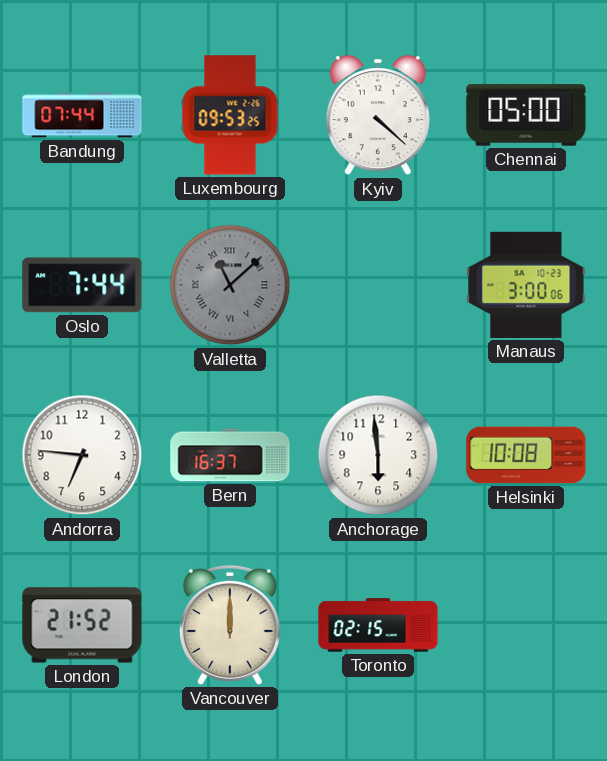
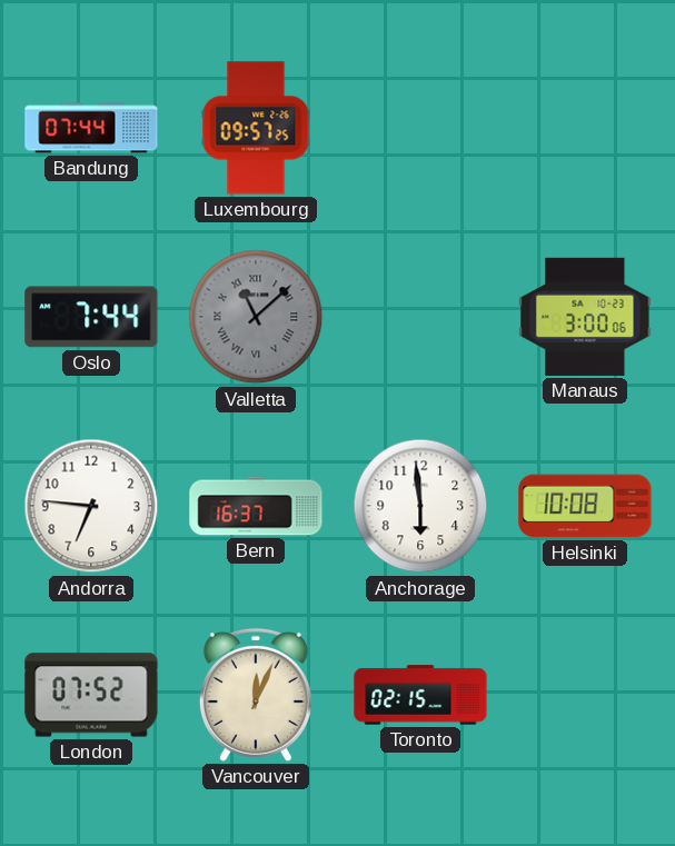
Luxembourg: 09:53 -> 09:57 (256, 128)
Kyiv: 4:22 -> none (378, 116)
Chennai: 05:00 -> none (526, 115)
London: 21:52 -> 07:52 (91, 695)
Vancouver: 12:00 -> 12:04 (256, 695)
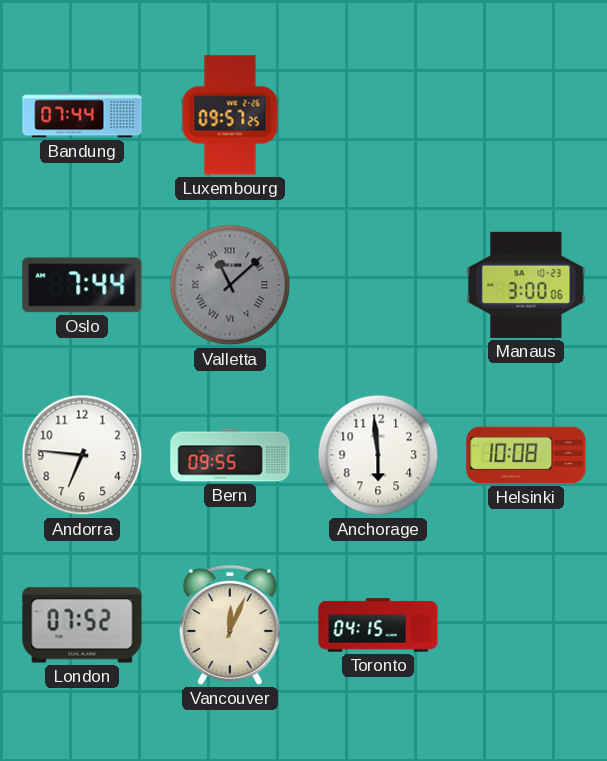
Bern: 16:37 -> 09:55 (230, 455)
Toronto: 02:15 -> 04:15 (378, 625)
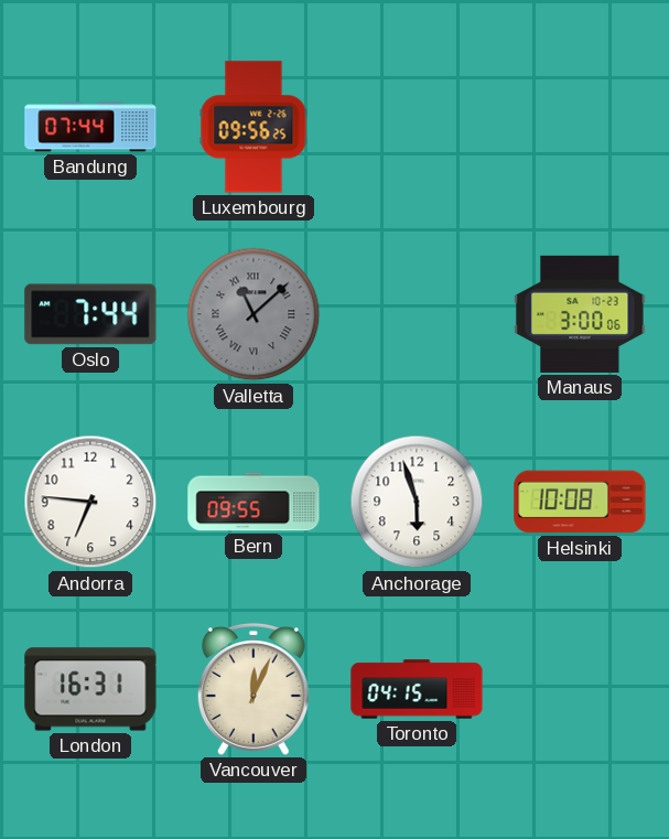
Luxembourg: 09:57 -> 09:56 (253, 127)
Anchorage: 5:59 -> 5:57 (417, 502)
London: 07:52 -> 16:31 (90, 689)
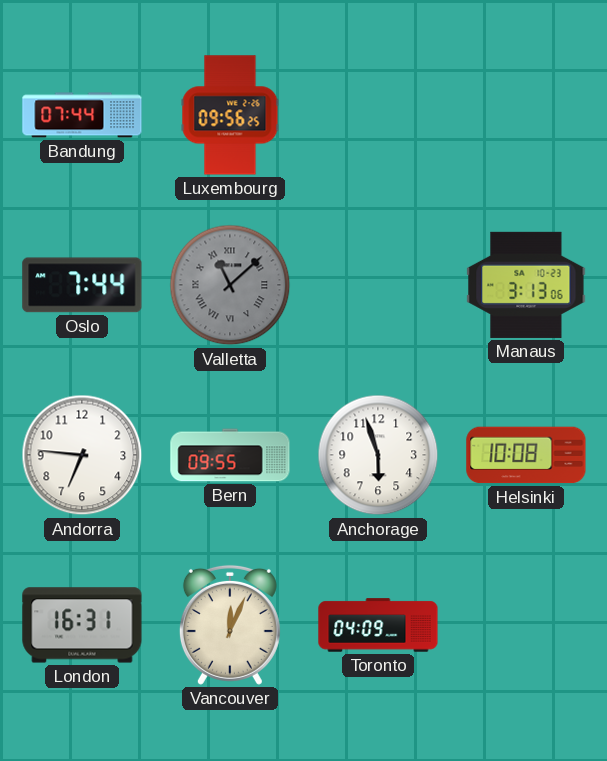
Manaus: 3:00 -> 3:13 (526, 285)
Toronto: 04:15 -> 04:09 (378, 625)
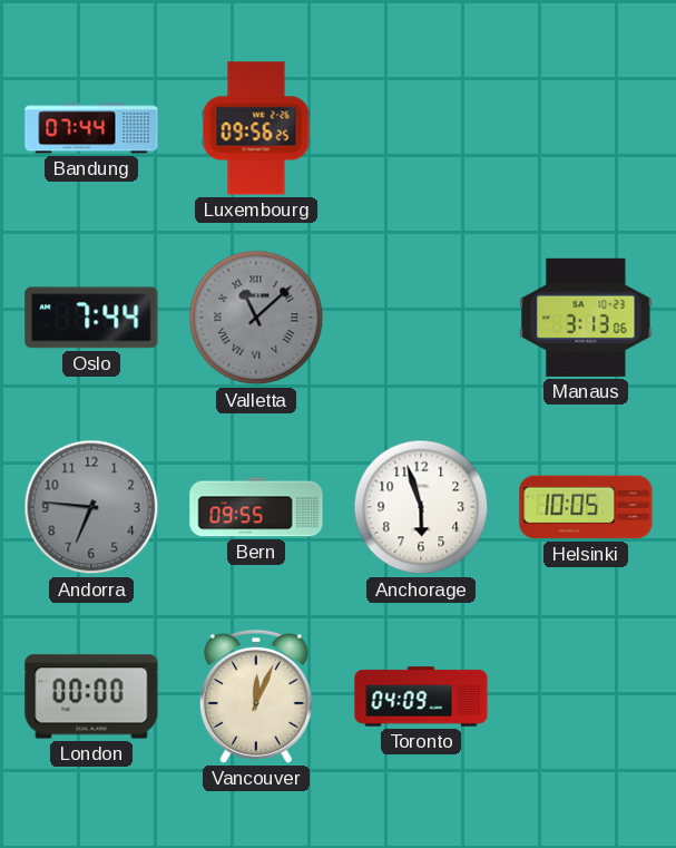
Andorra dial: white -> grey (91, 507)
Helsinki: 10:08 -> 10:05 (586, 507)
London: 16:31 -> 00:00 (91, 696)
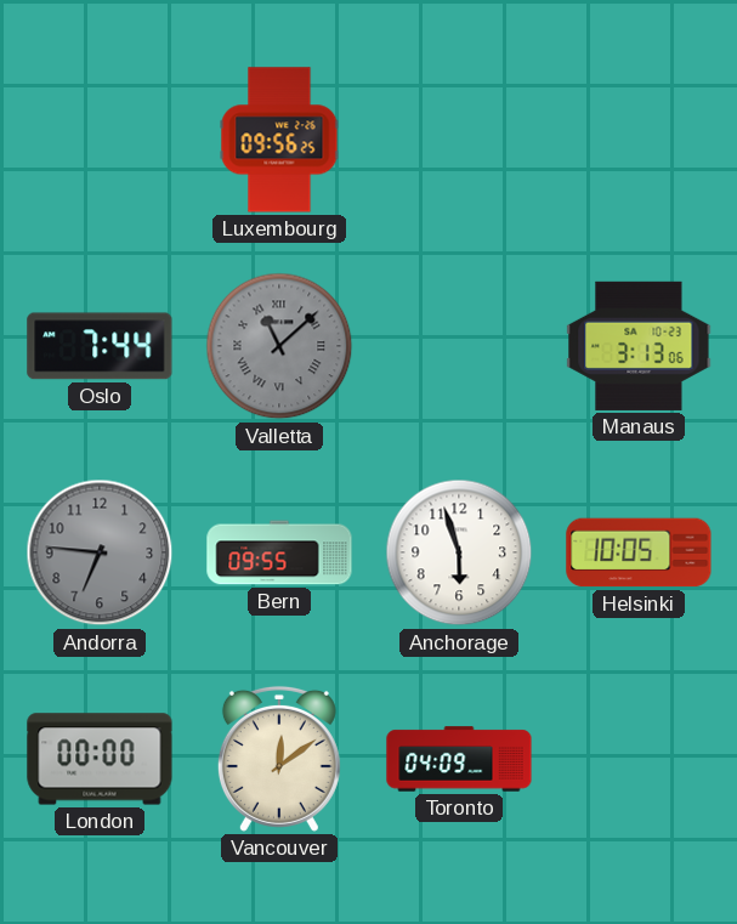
Bandung: 07:44 -> none (91, 128)
Vancouver: 12:04 -> 12:09 (279, 759)
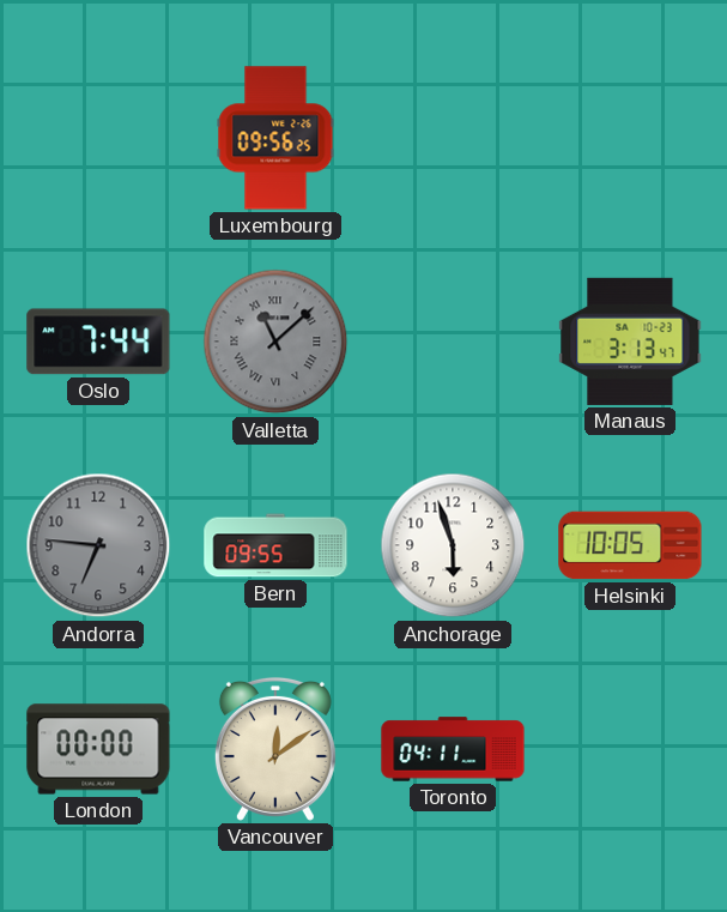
Manaus: 3:13:06 -> 3:13:47 (630, 342)
Toronto: 04:09 -> 04:11 (453, 749)
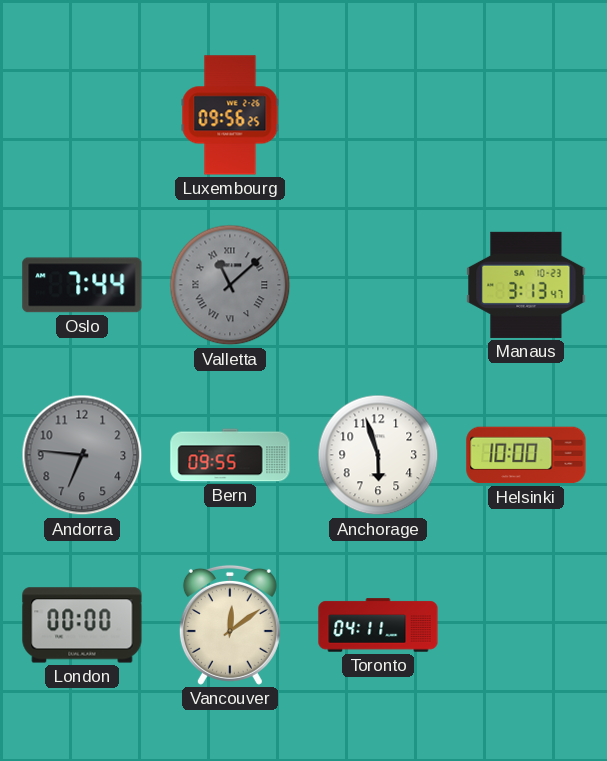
Helsinki: 10:05 -> 10:00 (526, 455)
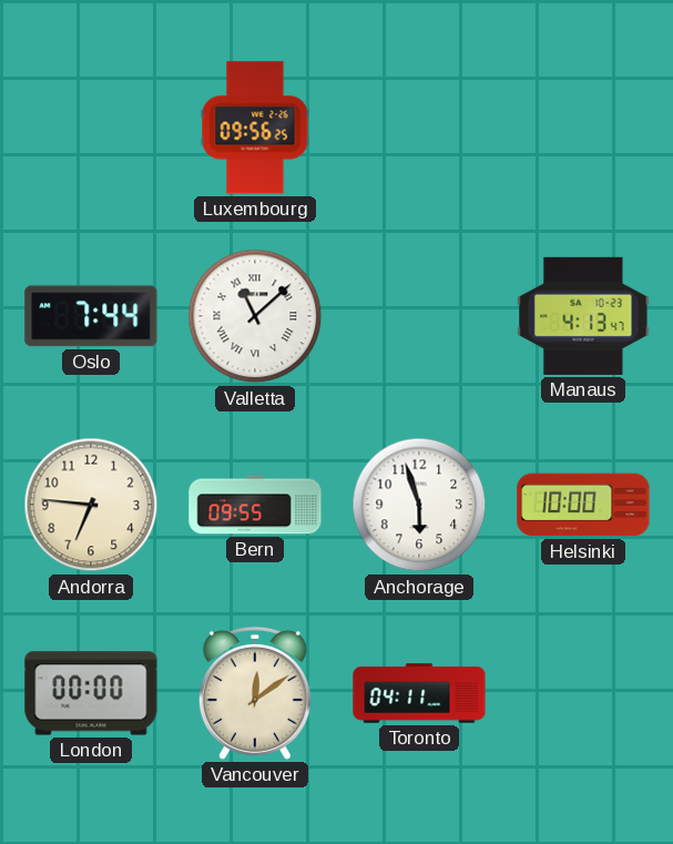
Valletta dial: grey -> white (255, 316)
Manaus: 3:13 -> 4:13 (583, 316)
Andorra dial: grey -> cream (91, 505)
